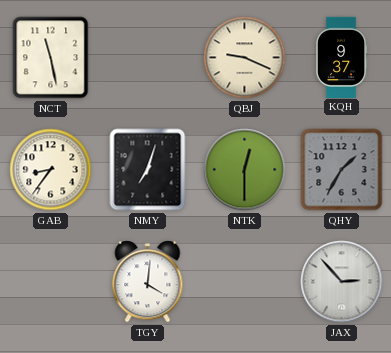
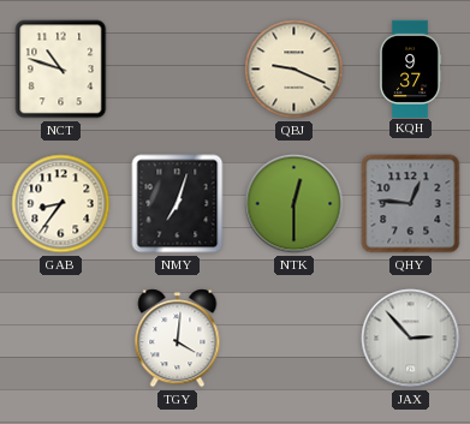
NCT: 11:28 -> 10:48 (61, 70)
QHY: 1:35 -> 12:46 (411, 204)
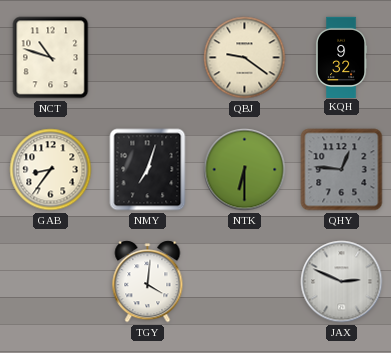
QBJ: 9:19 -> 9:21 (245, 58)
KQH: 9:37 -> 9:32 (341, 57)
NTK: 12:30 -> 6:30 (245, 170)
JAX: 2:53 -> 2:49 (342, 282)
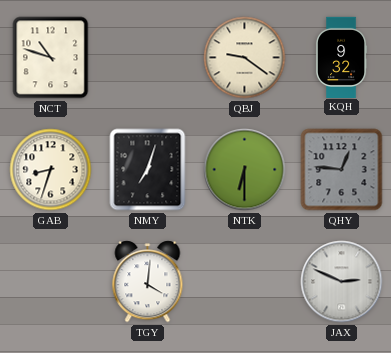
GAB: 8:36 -> 8:33 (51, 170)
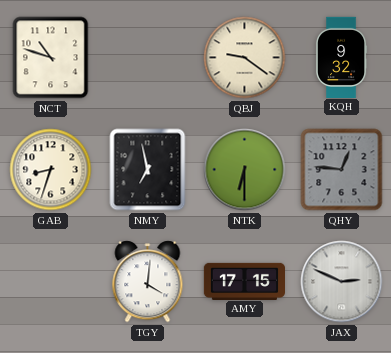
NMY: 7:03 -> 6:58 (148, 170)
AMY: none -> 17:15 (244, 281)
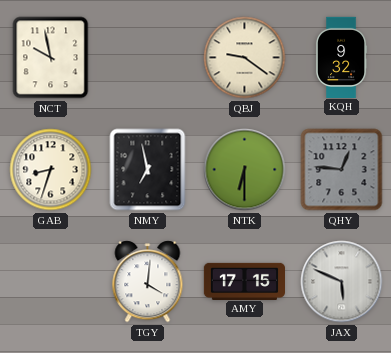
NCT: 10:48 -> 9:58 (51, 58)
JAX: 2:49 -> 5:49 (342, 282)
